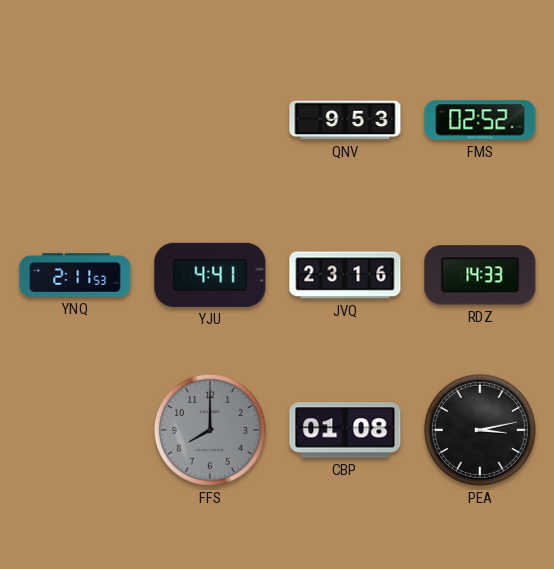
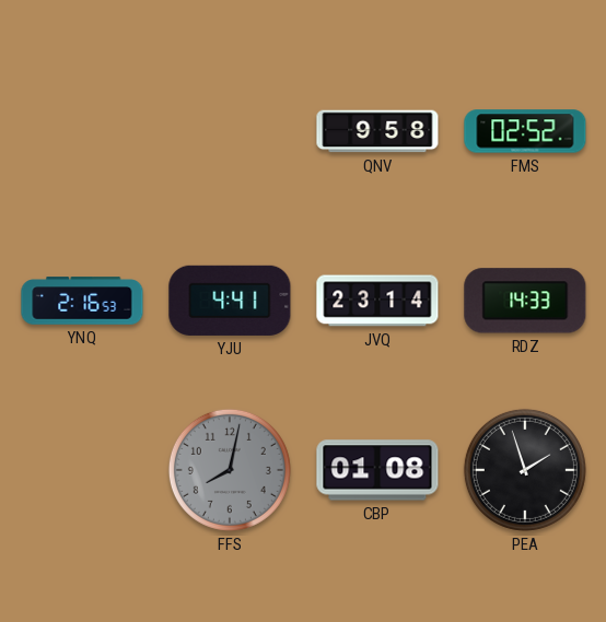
QNV: 9:53 -> 9:58 (377, 131)
YNQ: 2:11 -> 2:16 (82, 301)
JVQ: 23:16 -> 23:14 (377, 301)
FFS: 8:00 -> 8:02 (230, 470)
PEA: 3:13 -> 1:57 (525, 470)
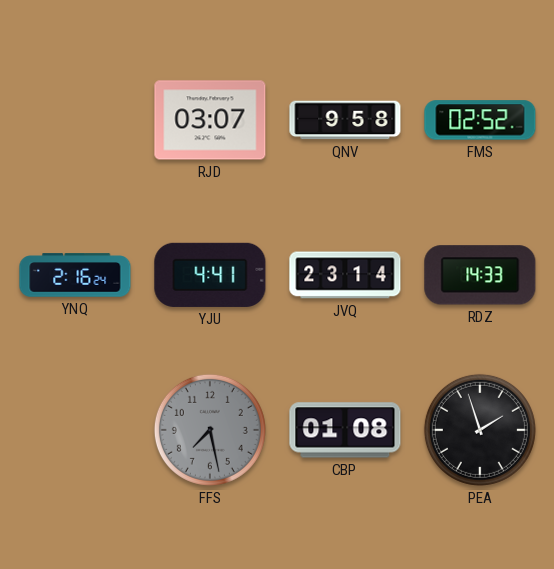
RJD: none -> 03:07 (210, 120)
YNQ: 2:16:53 -> 2:16:24 (75, 275)
FFS: 8:02 -> 7:28 (210, 430)
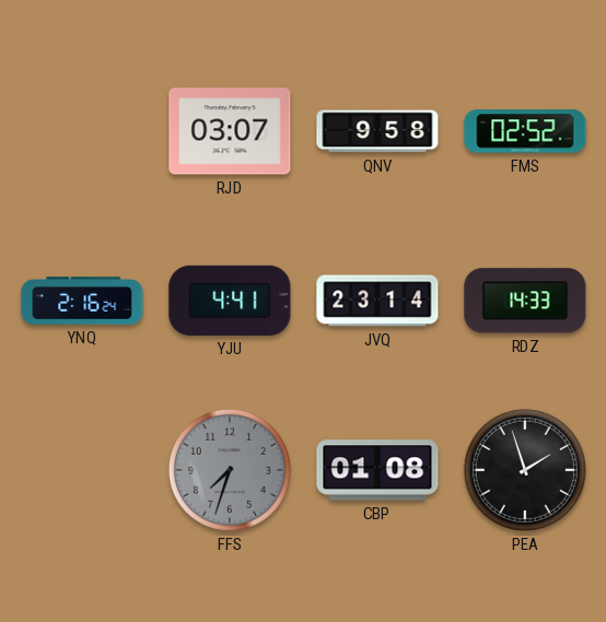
FFS: 7:28 -> 7:33 (230, 470)
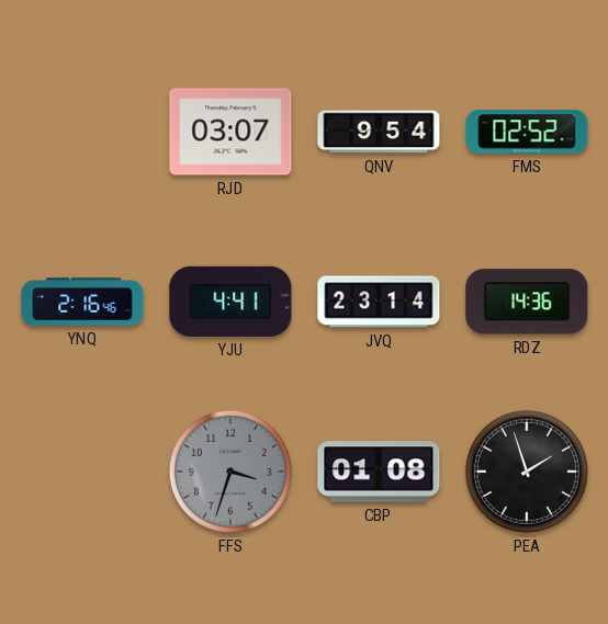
QNV: 9:58 -> 9:54 (379, 132)
YNQ: 2:16:24 -> 2:16:46 (82, 302)
RDZ: 14:33 -> 14:36 (527, 302)
FFS: 7:33 -> 3:33 (230, 472)
